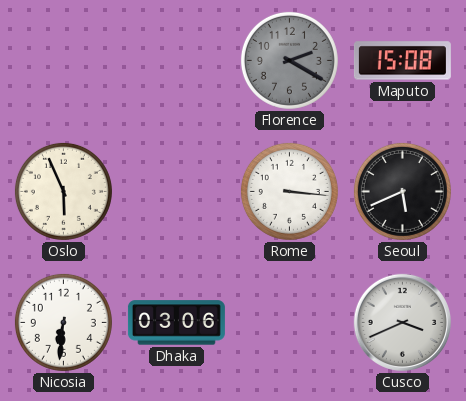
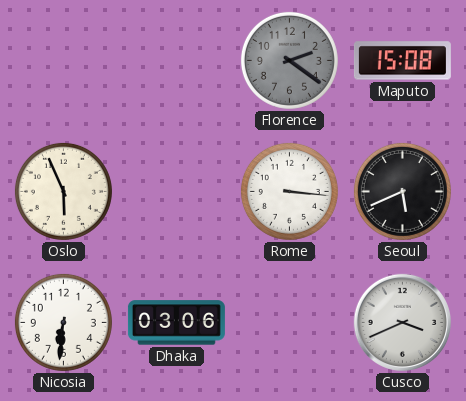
Florence: 2:20 -> 2:21 (289, 60)
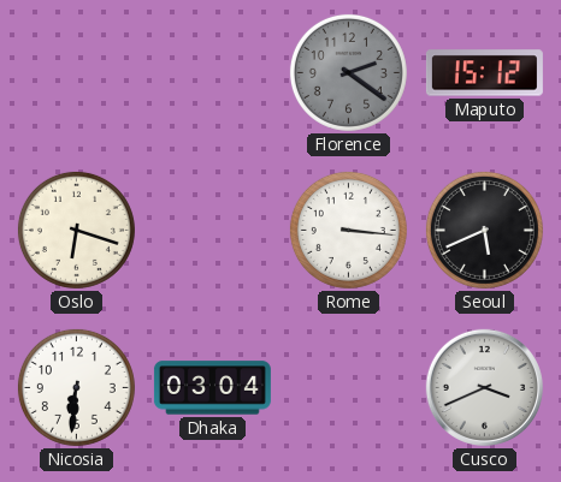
Maputo: 15:08 -> 15:12 (484, 73)
Oslo: 5:56 -> 6:18 (76, 230)
Dhaka: 03:06 -> 03:04 (212, 388)
